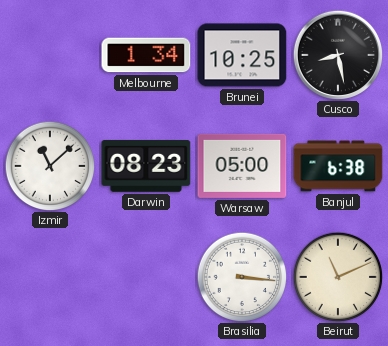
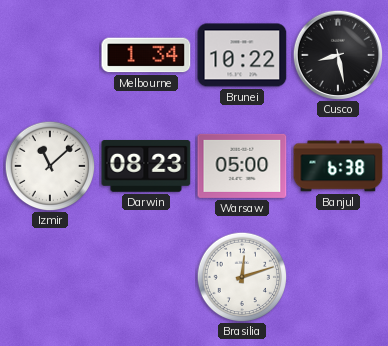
Brunei: 10:25 -> 10:22 (242, 55)
Brasilia: 3:16 -> 12:12 (242, 277)
Beirut: 11:11 -> none (338, 277)
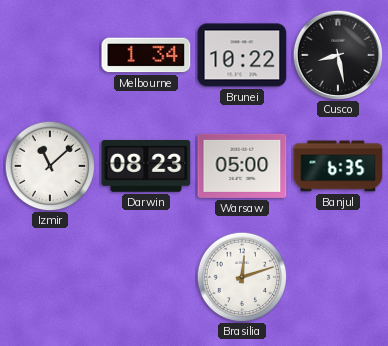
Banjul: 6:38 -> 6:35 (338, 166)
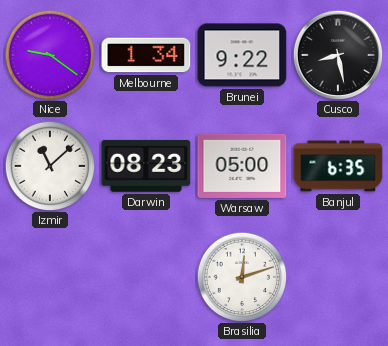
Nice: none -> 9:21 (50, 55)
Brunei: 10:22 -> 9:22 (242, 55)
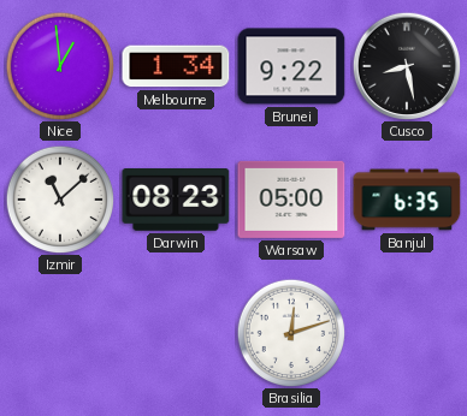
Nice: 9:21 -> 12:59 (60, 66)
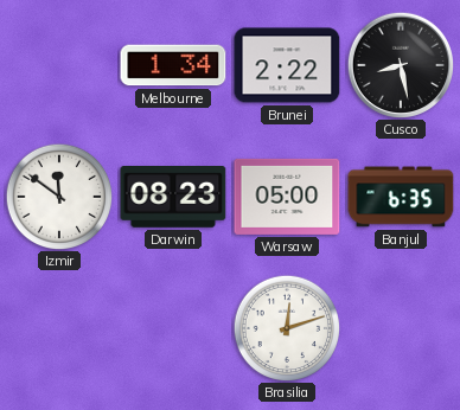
Nice: 12:59 -> none (60, 66)
Brunei: 9:22 -> 2:22 (287, 65)
Izmir: 11:08 -> 11:51 (59, 197)
